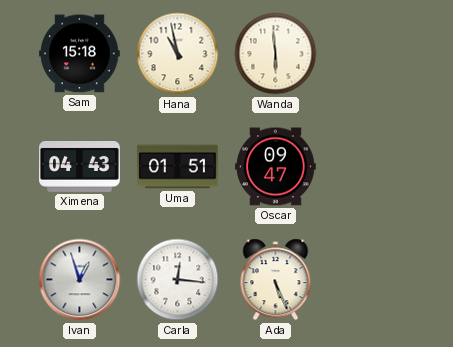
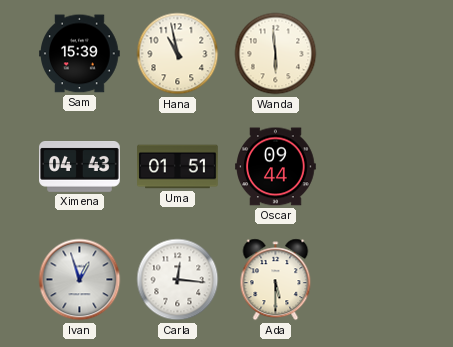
Sam: 15:18 -> 15:39 (80, 54)
Oscar: 09:47 -> 09:44 (276, 167)
Ada: 5:26 -> 5:30 (276, 280)
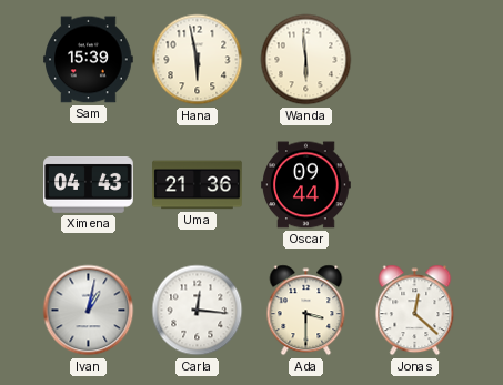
Hana: 10:58 -> 5:58 (198, 60)
Uma: 01:51 -> 21:36 (198, 185)
Ivan: 12:57 -> 1:02 (89, 311)
Ada: 5:30 -> 3:30 (306, 311)
Jonas: none -> 12:22 (415, 311)
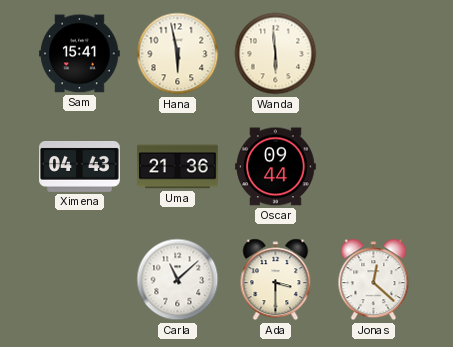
Sam: 15:39 -> 15:41 (80, 54)
Ivan: 1:02 -> none (89, 311)
Carla: 12:16 -> 11:08 (178, 280)
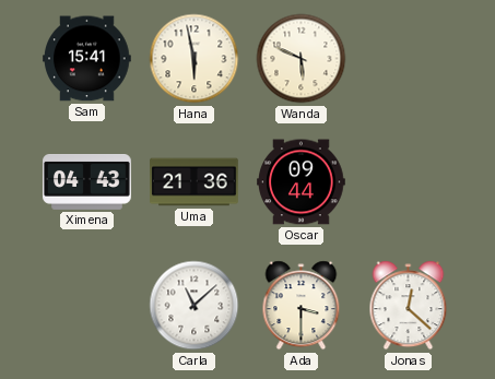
Wanda: 5:59 -> 5:49 (302, 59)
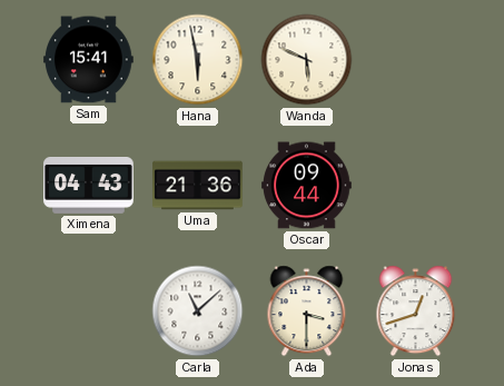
Jonas: 12:22 -> 12:42 (416, 311)
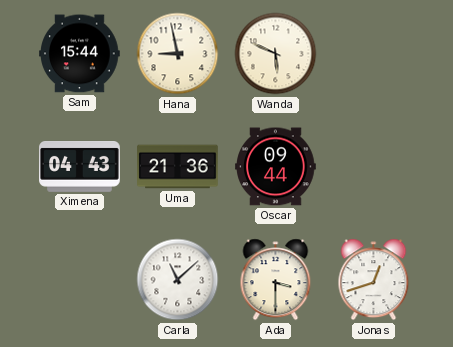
Sam: 15:41 -> 15:44 (80, 54)
Hana: 5:58 -> 8:58 (178, 54)
